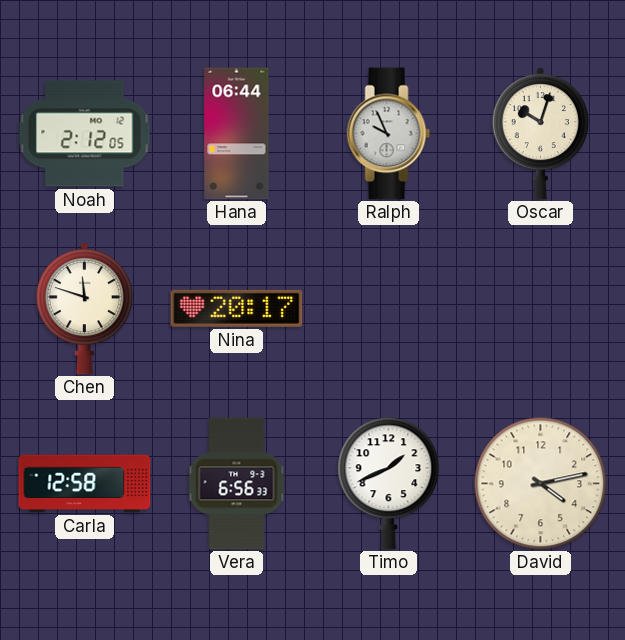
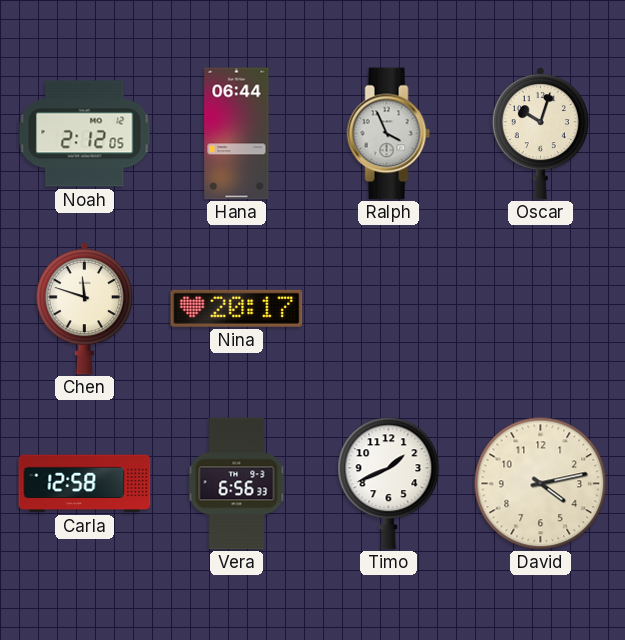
Ralph: 9:56 -> 3:56 (389, 134)
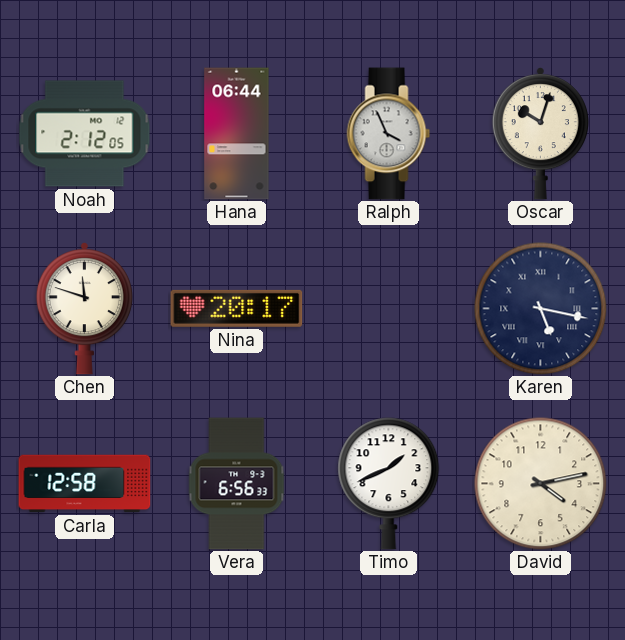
Karen: none -> 5:17 (541, 309)
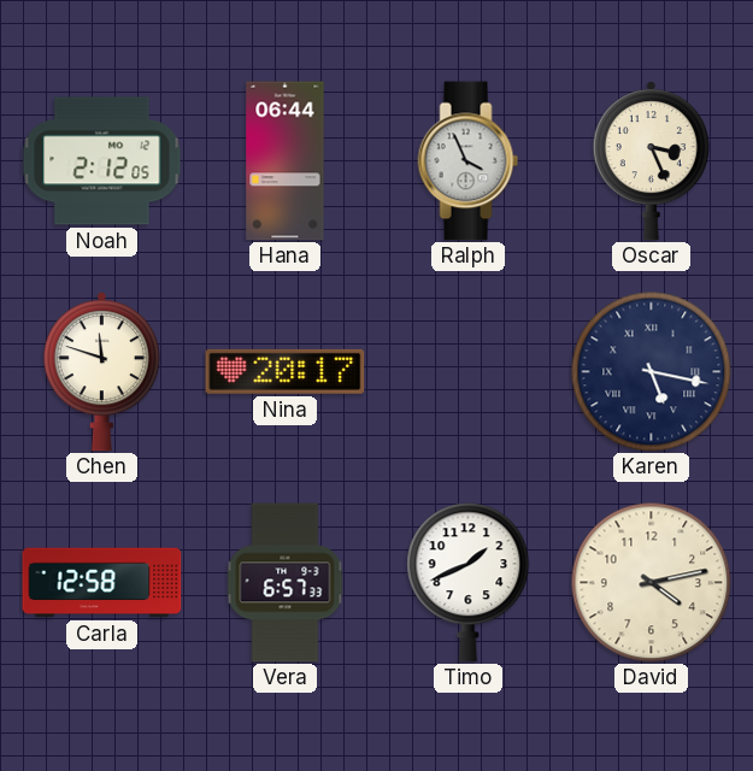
Oscar: 10:03 -> 3:26 (651, 161)
Vera: 6:56 -> 6:57 (286, 583)
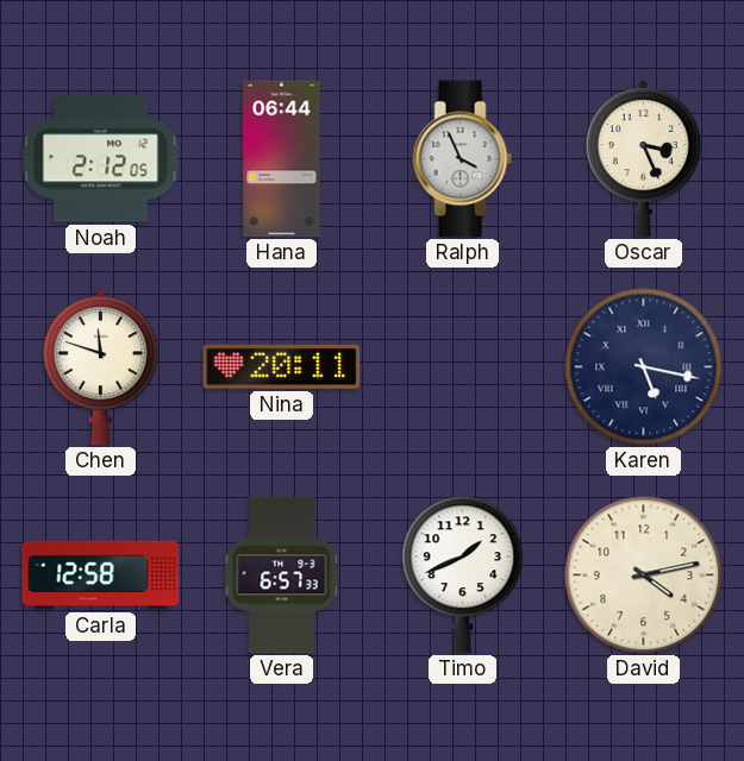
Nina: 20:17 -> 20:11 (282, 366)
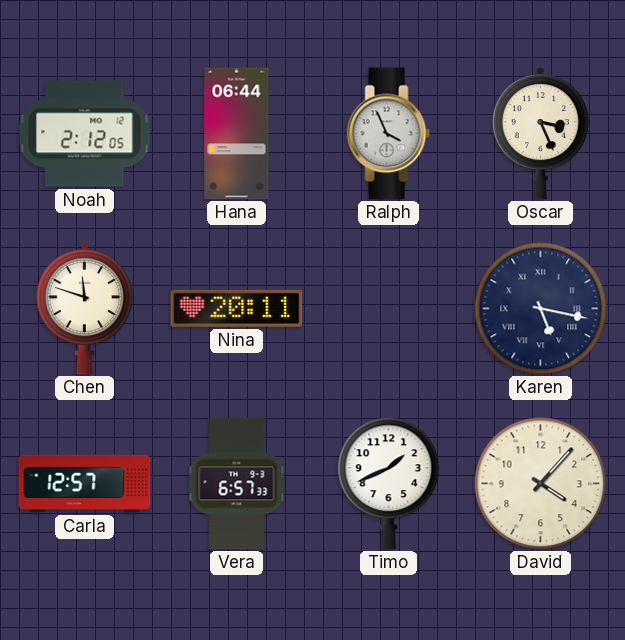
Carla: 12:58 -> 12:57 (85, 484)
David: 4:13 -> 4:07 (541, 484)
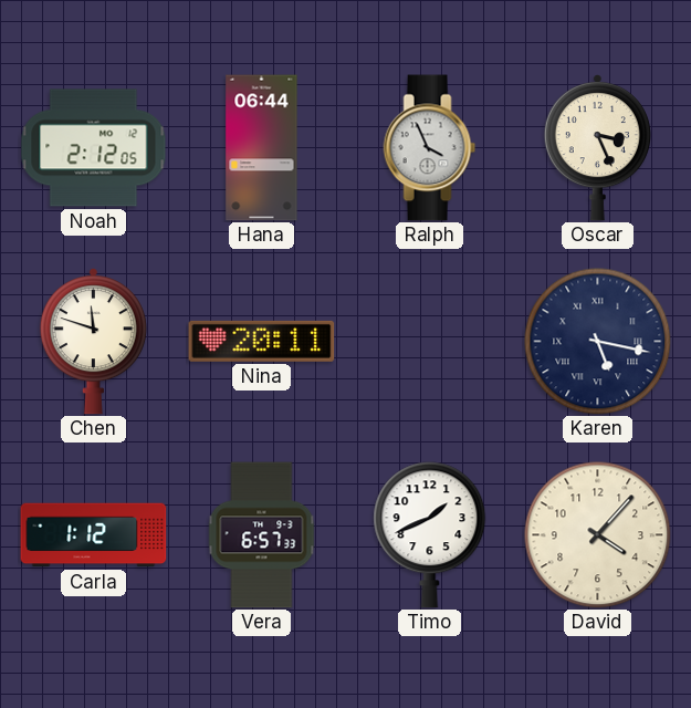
Carla: 12:57 -> 1:12 (94, 535)
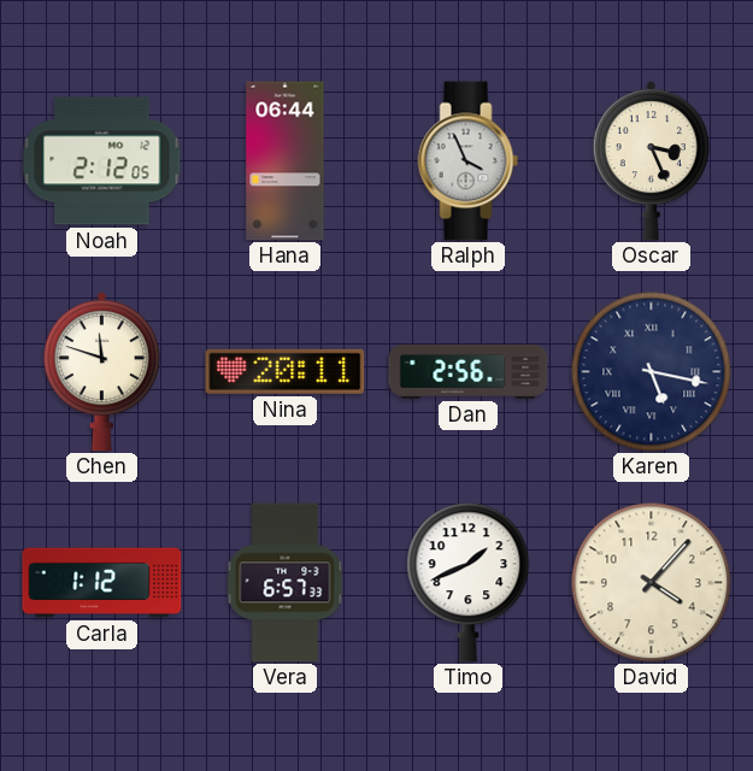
Dan: none -> 2:56 (469, 371)
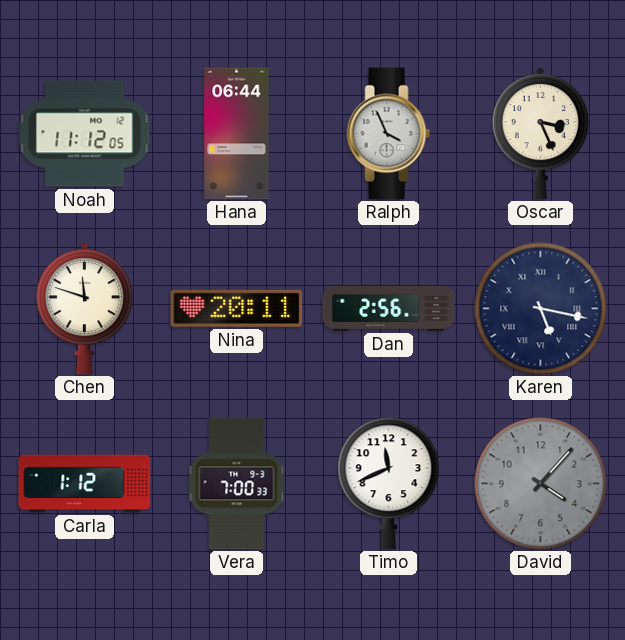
Noah: 2:12 -> 11:12 (85, 134)
Vera: 6:57 -> 7:00 (237, 484)
Timo: 1:41 -> 11:41 (389, 484)
David dial: cream -> grey (541, 484)
